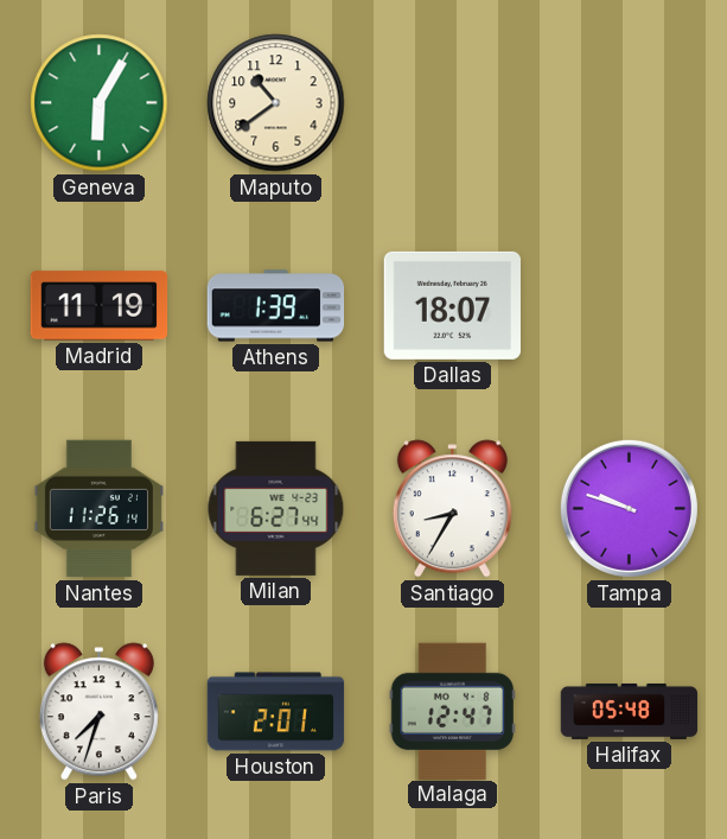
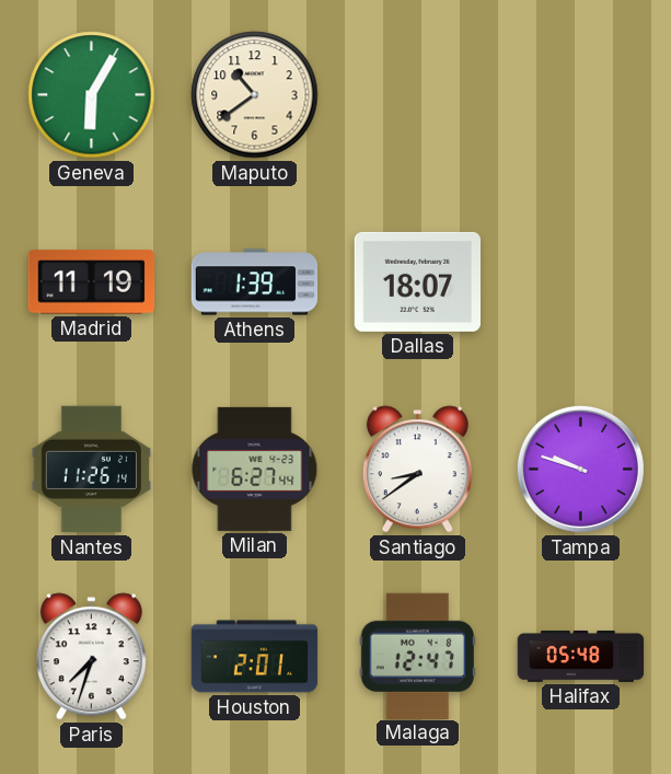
Santiago: 8:35 -> 8:39 (417, 470)
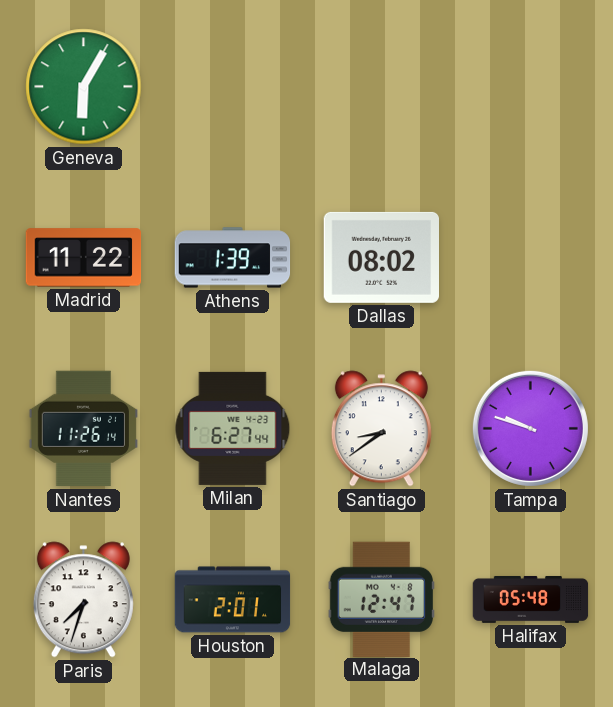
Maputo: 10:39 -> none (255, 95)
Madrid: 11:19 -> 11:22 (84, 258)
Dallas: 18:07 -> 08:02 (381, 257)
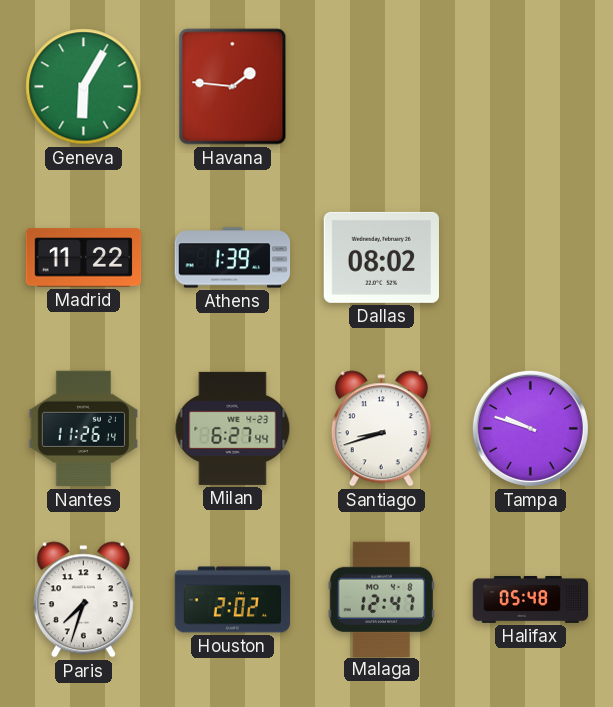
Havana: none -> 1:46 (233, 87)
Santiago: 8:39 -> 8:42 (381, 429)
Houston: 2:01 -> 2:02 (233, 600)
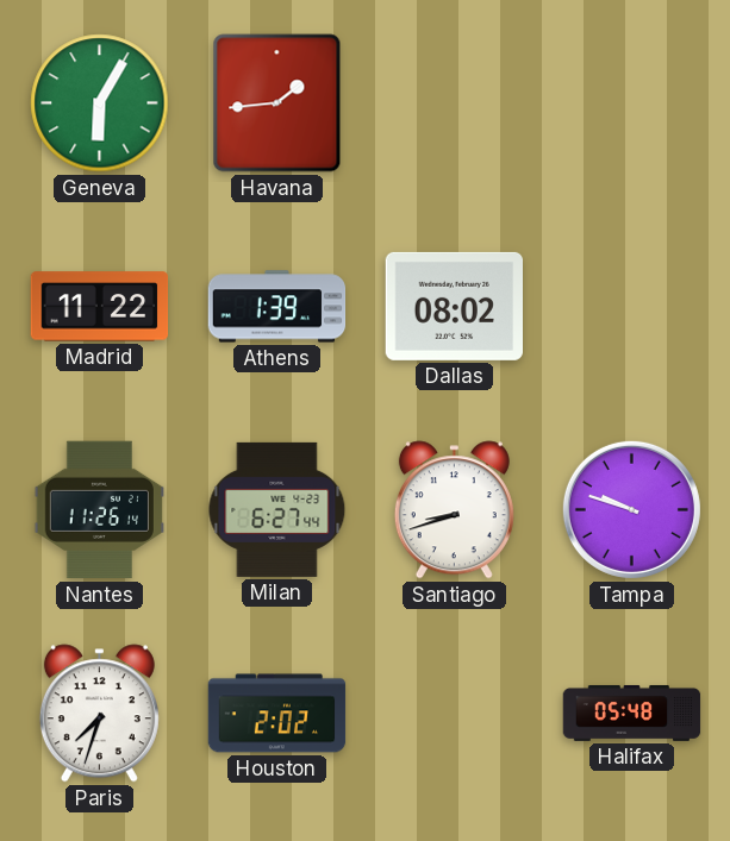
Havana: 1:46 -> 1:44 (277, 103)
Malaga: 12:47 -> none (381, 599)
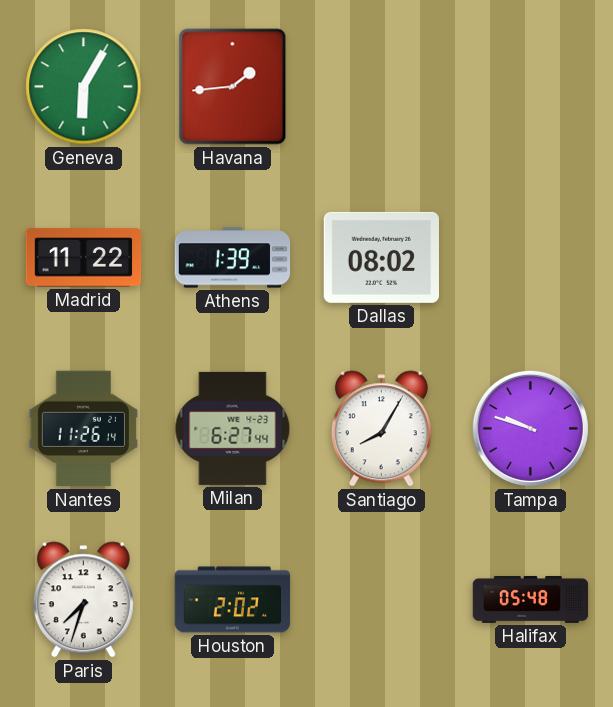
Santiago: 8:42 -> 8:05 (381, 429)
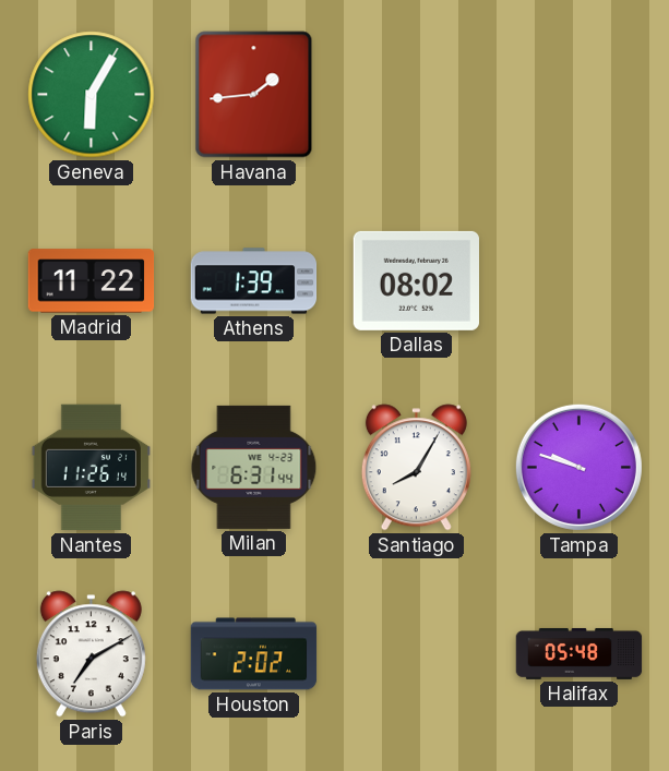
Milan: 6:27 -> 6:31 (254, 467)
Paris: 7:33 -> 7:10 (91, 654)
